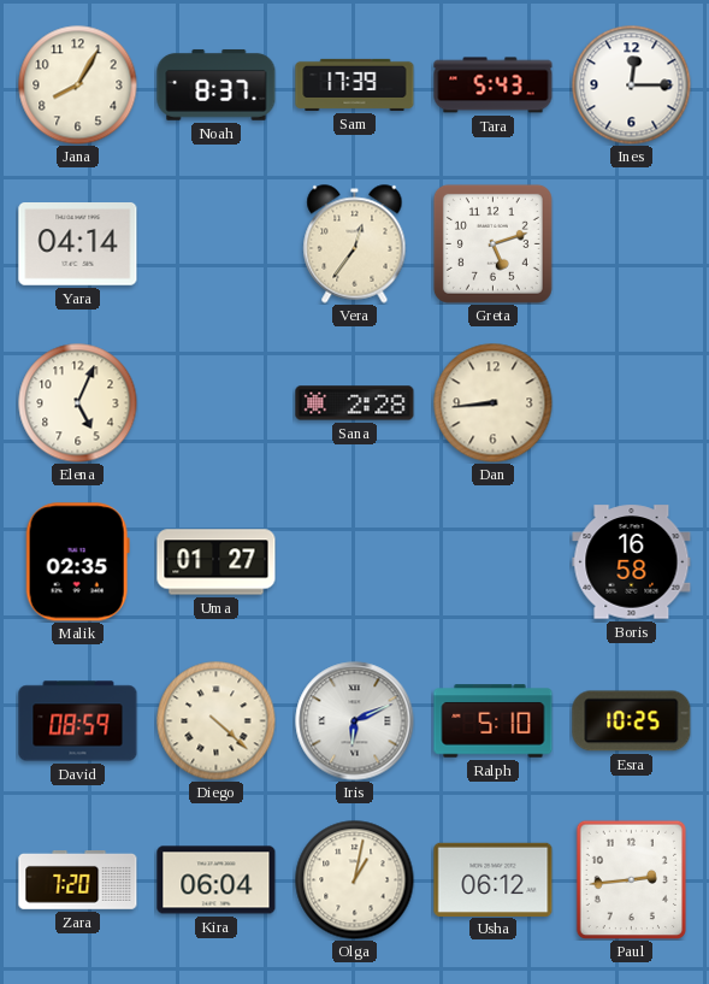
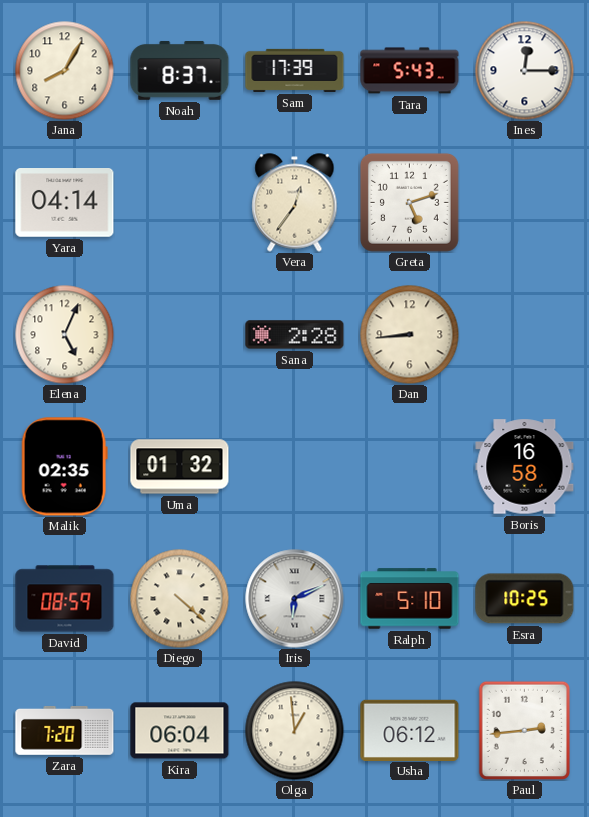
Uma: 01:27 -> 01:32 (180, 467)
Olga: 1:02 -> 12:59 (295, 731)
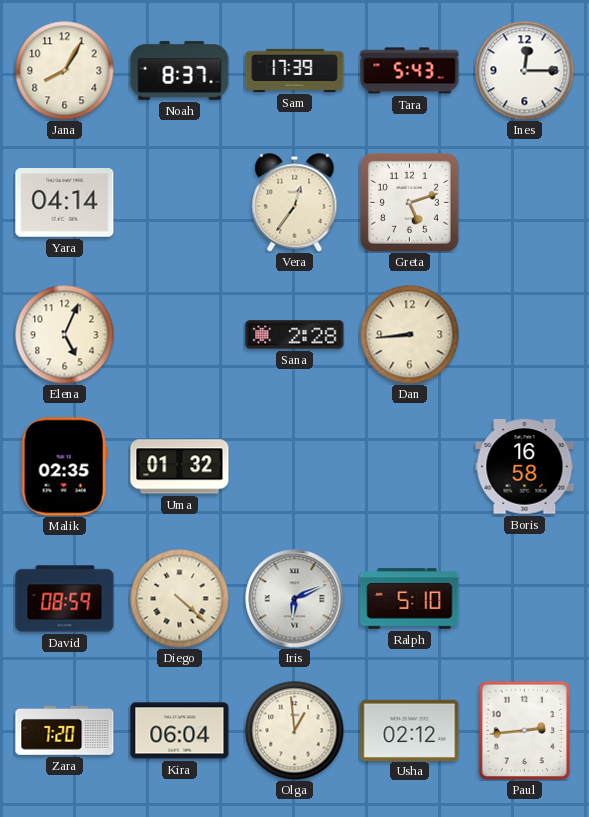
Esra: 10:25 -> none (525, 599)
Usha: 06:12 -> 02:12 (410, 730)
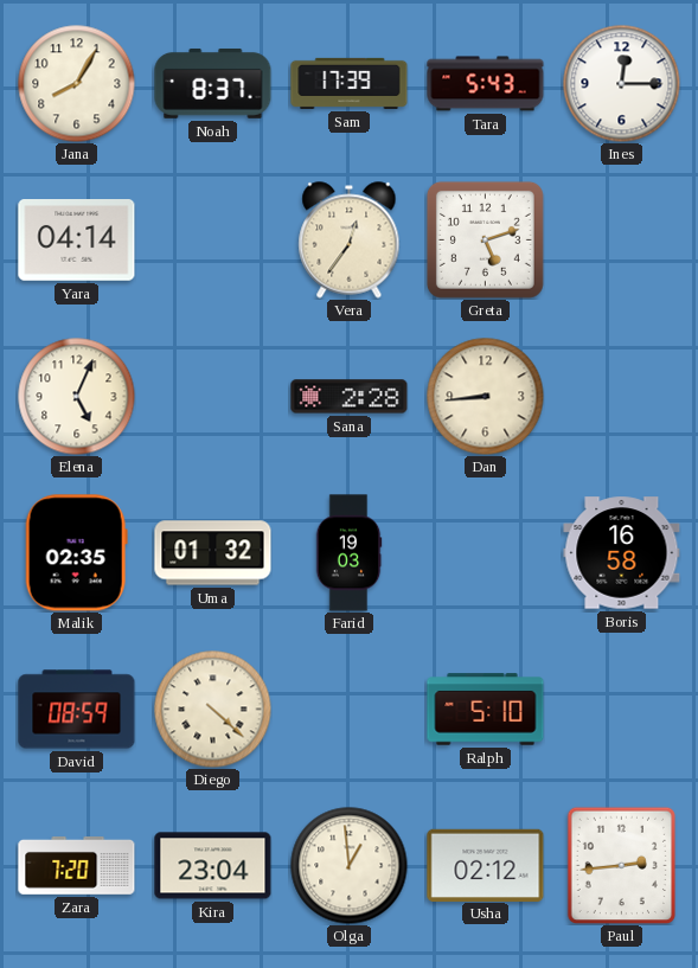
Farid: none -> 19:03 (348, 553)
Iris: 6:11 -> none (295, 599)
Kira: 06:04 -> 23:04 (213, 866)
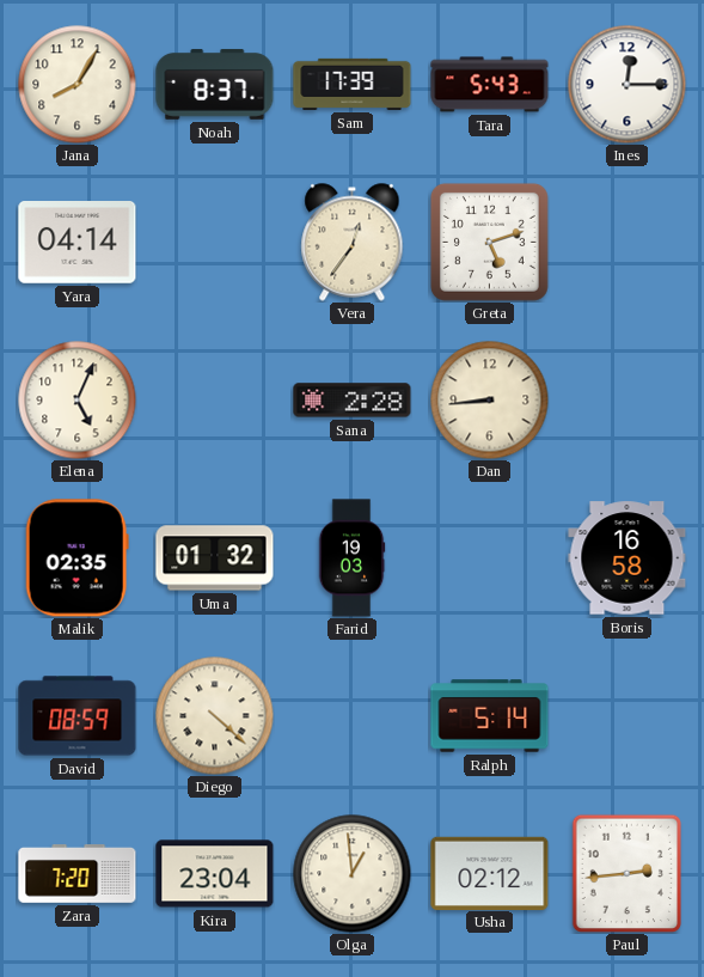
Ralph: 5:10 -> 5:14 (490, 716)
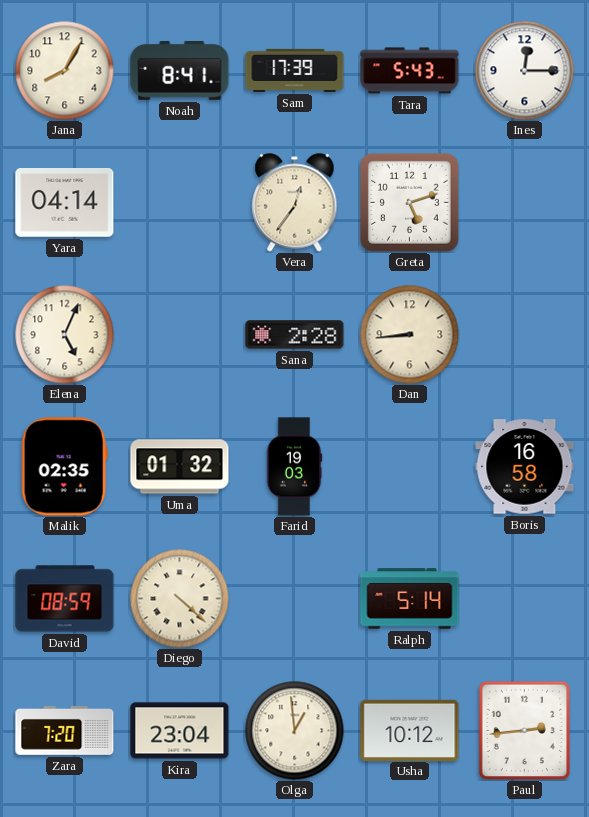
Noah: 8:37 -> 8:41 (180, 70)
Usha: 02:12 -> 10:12 (410, 730)
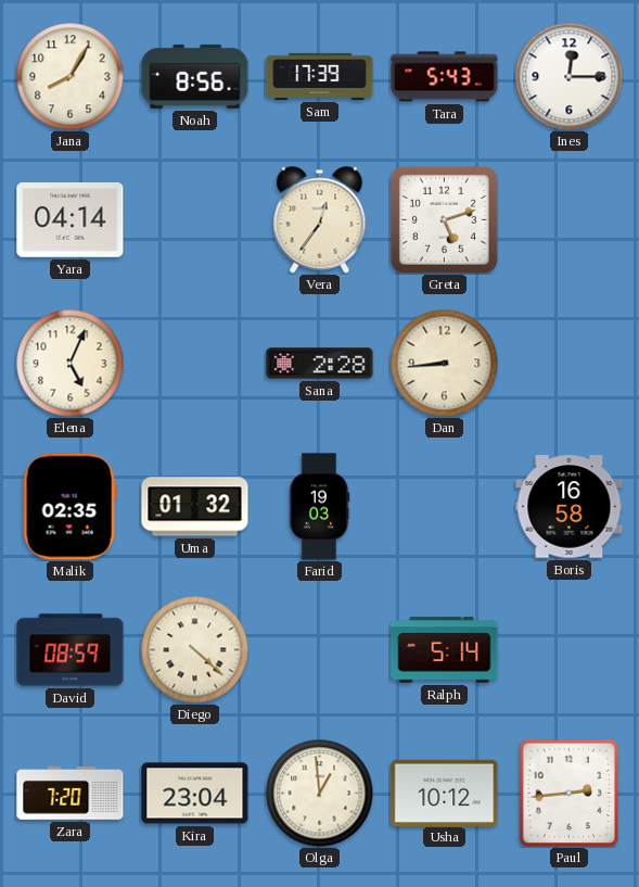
Noah: 8:41 -> 8:56 (195, 76)
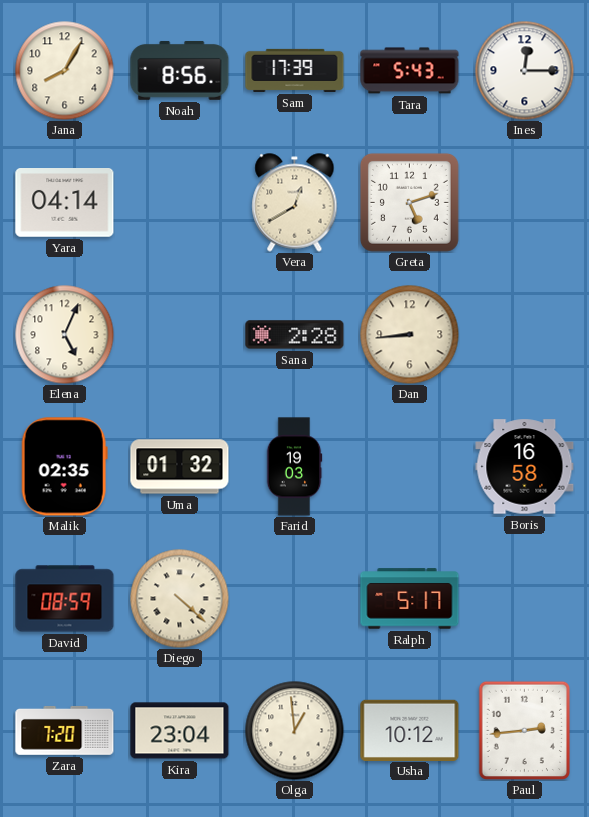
Vera: 12:36 -> 12:40 (295, 203)
Ralph: 5:14 -> 5:17 (410, 599)
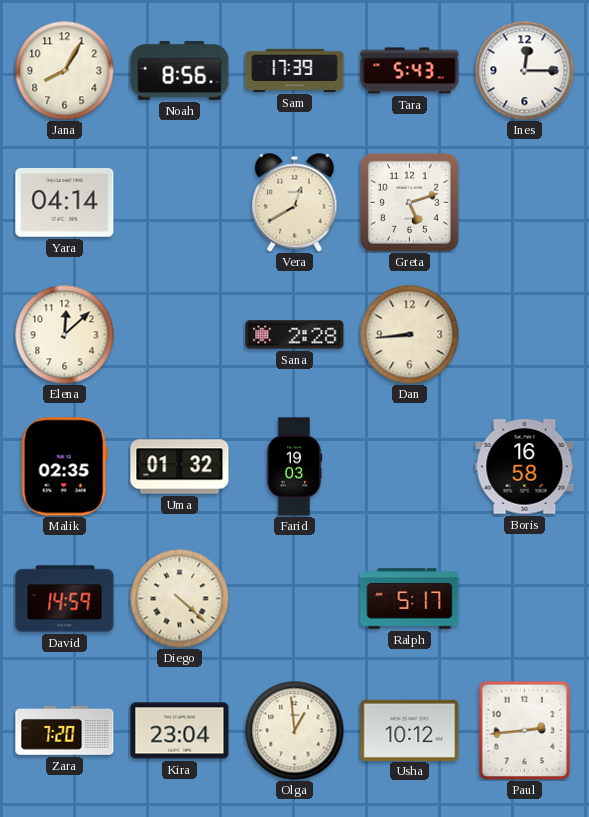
Elena: 5:04 -> 12:08 (65, 335)
David: 08:59 -> 14:59 (65, 599)
